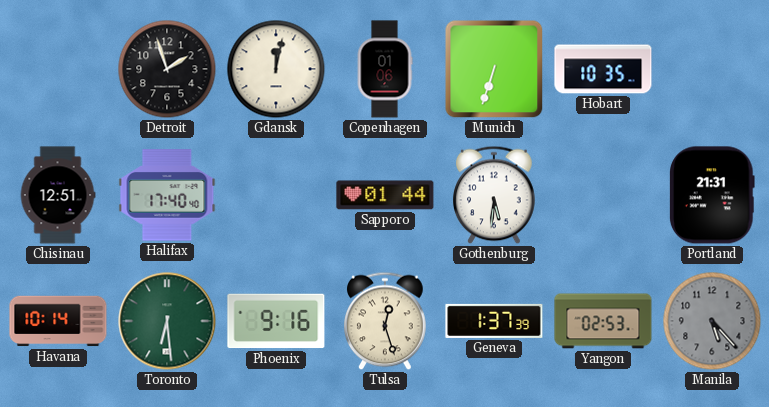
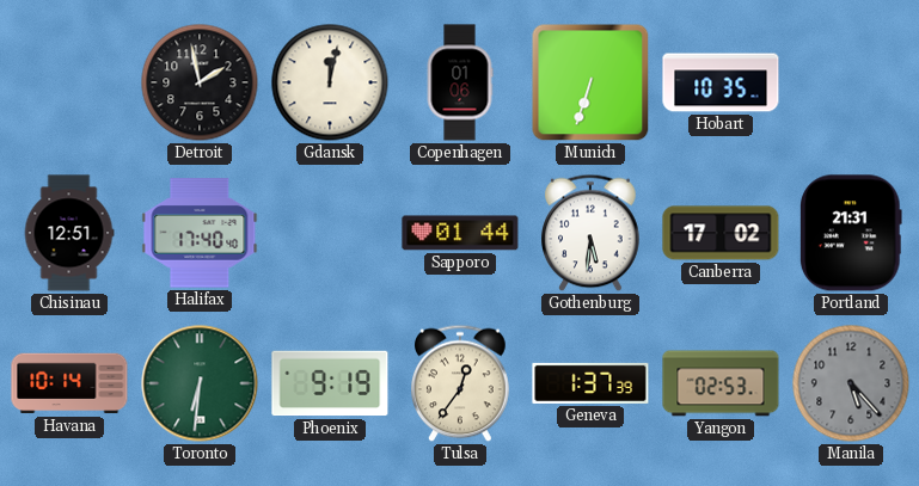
Detroit: 1:57 -> 1:58 (200, 82)
Canberra: none -> 17:02 (721, 233)
Toronto: 6:29 -> 6:31 (200, 383)
Phoenix: 9:16 -> 9:19 (330, 383)
Tulsa: 12:27 -> 12:36 (460, 383)
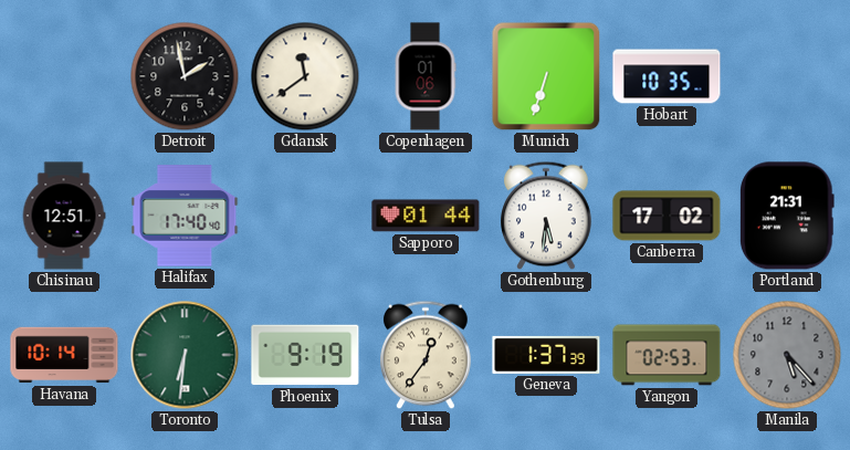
Gdansk: 12:02 -> 11:39 (305, 76)
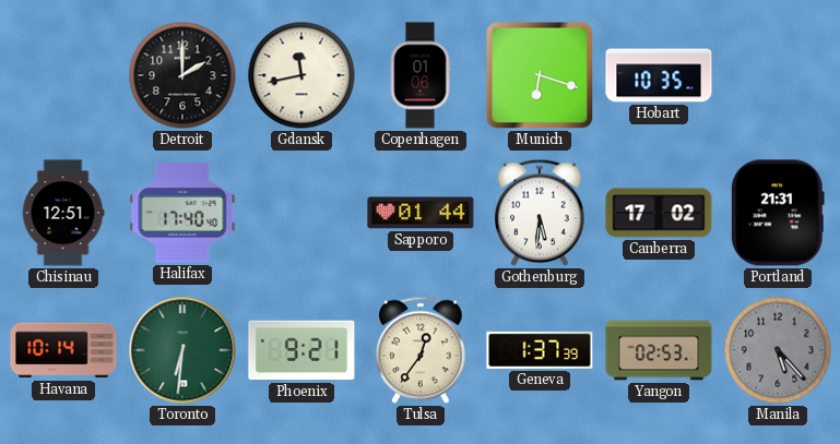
Detroit: 1:58 -> 2:00 (182, 75)
Gdansk: 11:39 -> 11:43 (301, 75)
Munich: 6:33 -> 6:18 (540, 75)
Phoenix: 9:19 -> 9:21 (301, 350)
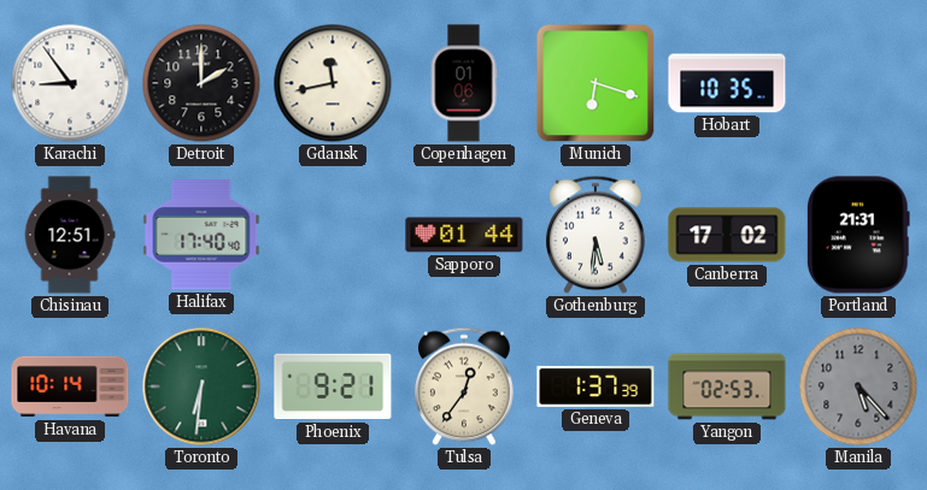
Karachi: none -> 8:54 (70, 83)
